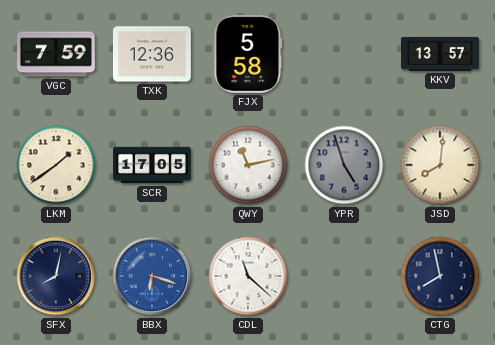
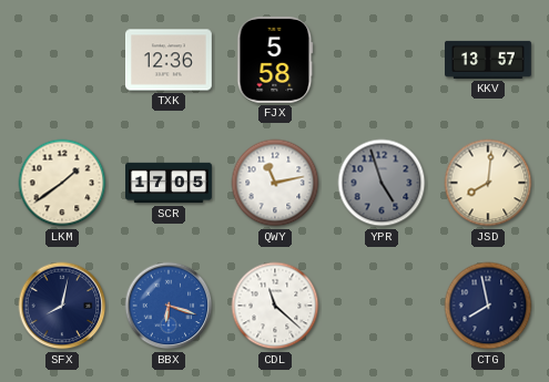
VGC: 7:59 -> none (57, 54)
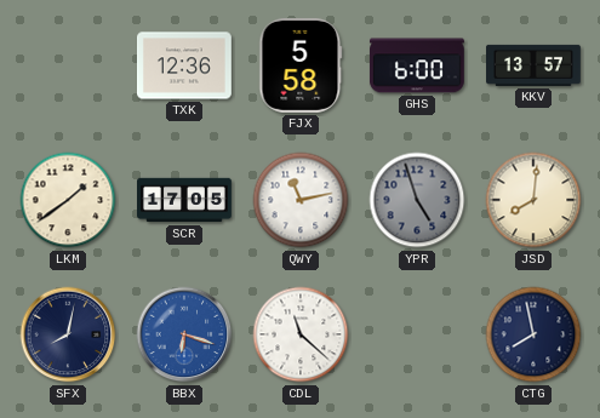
GHS: none -> 6:00 (417, 65)
